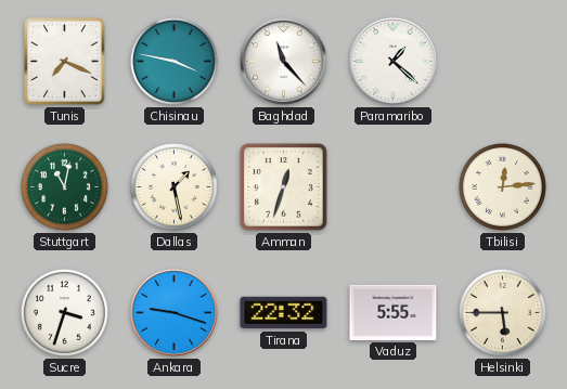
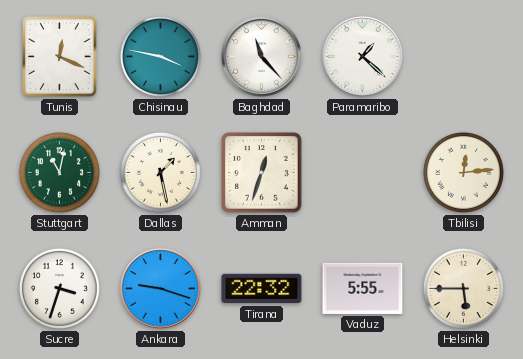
Tunis: 7:19 -> 12:19 (59, 56)
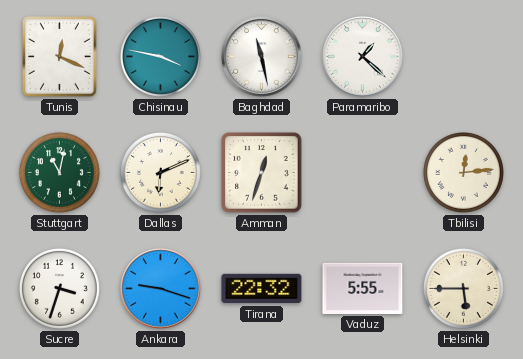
Baghdad: 11:23 -> 11:28 (262, 57)
Dallas: 1:28 -> 6:11 (160, 172)
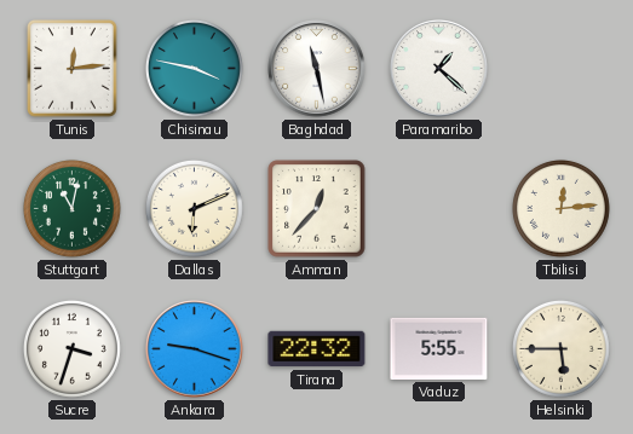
Tunis: 12:19 -> 12:14 (71, 68)
Amman: 12:33 -> 12:37 (317, 209)
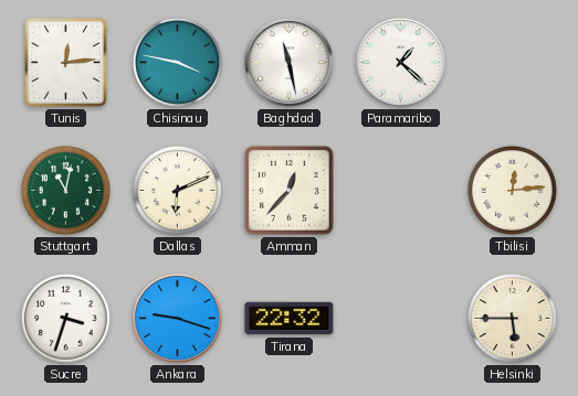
Vaduz: 5:55 -> none (439, 348)
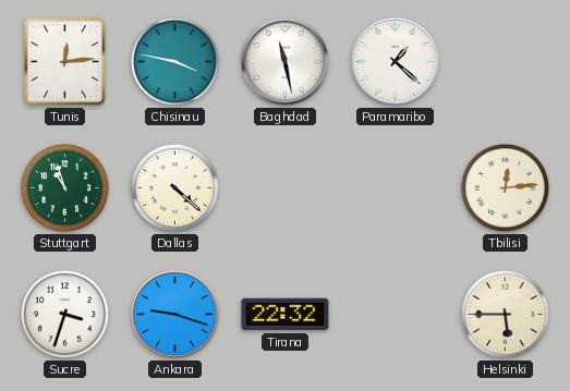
Stuttgart: 11:02 -> 10:57 (64, 187)
Dallas: 6:11 -> 4:22 (174, 187)
Amman: 12:37 -> none (290, 191)
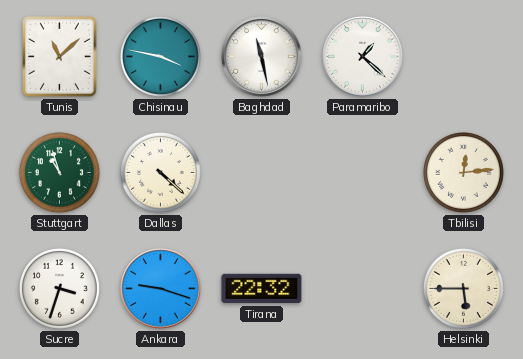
Tunis: 12:14 -> 11:08 (59, 56)
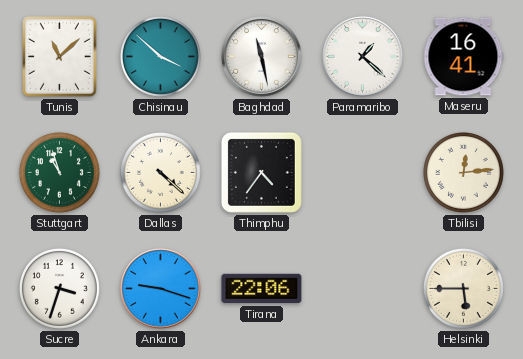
Chisinau: 3:47 -> 3:52 (160, 56)
Maseru: none -> 16:41 (463, 57)
Thimphu: none -> 4:36 (261, 172)
Tirana: 22:32 -> 22:06 (262, 289)
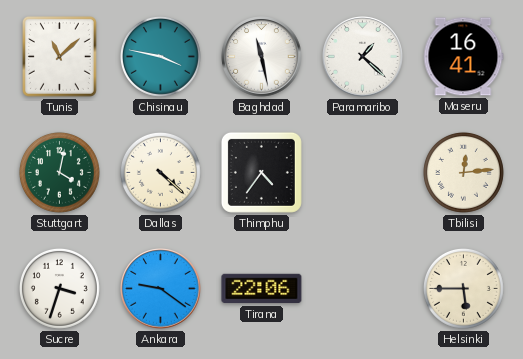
Chisinau: 3:52 -> 3:47 (160, 56)
Stuttgart: 10:57 -> 4:02 (59, 172)
Ankara: 9:18 -> 9:21 (161, 289)
